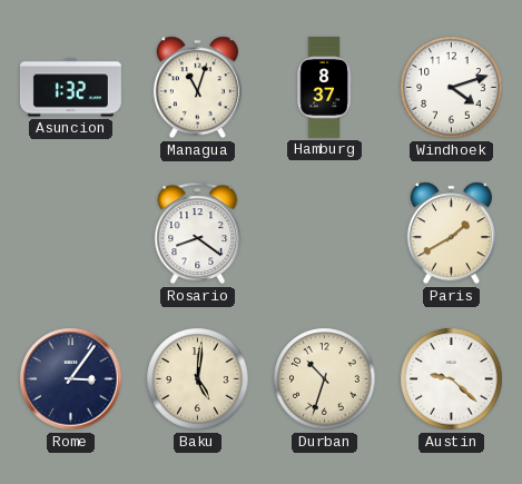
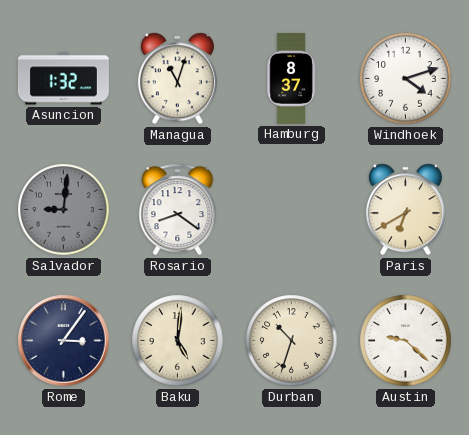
Salvador: none -> 9:01 (64, 210)
Paris: 1:40 -> 6:40 (405, 210)
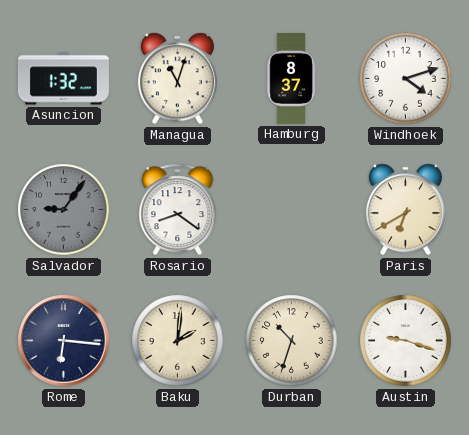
Salvador: 9:01 -> 9:06 (64, 210)
Rome: 3:06 -> 6:16 (64, 341)
Baku: 5:01 -> 2:01 (178, 341)
Austin: 9:22 -> 9:18 (406, 341)
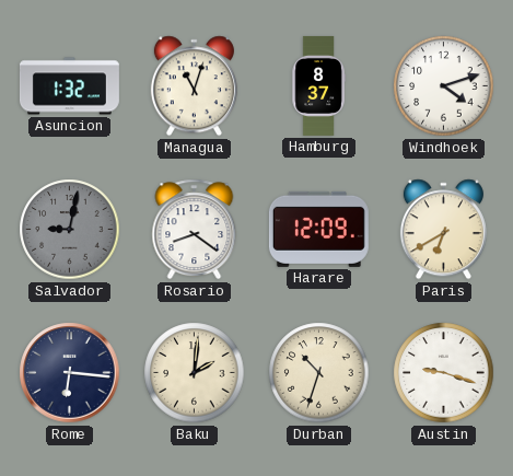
Salvador: 9:06 -> 9:02 (70, 230)
Harare: none -> 12:09 (318, 229)
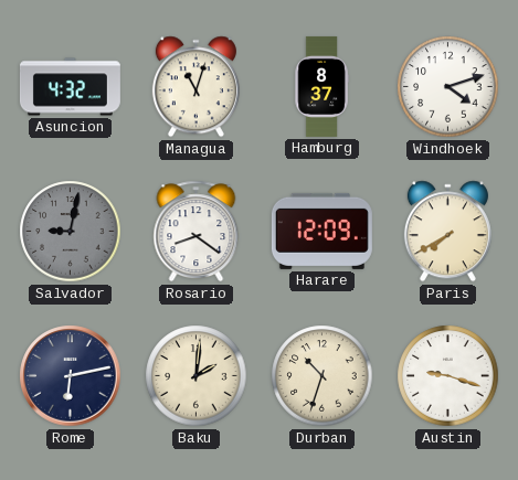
Asuncion: 1:32 -> 4:32 (70, 87)
Paris: 6:40 -> 7:40 (447, 232)
Rome: 6:16 -> 6:13 (71, 376)
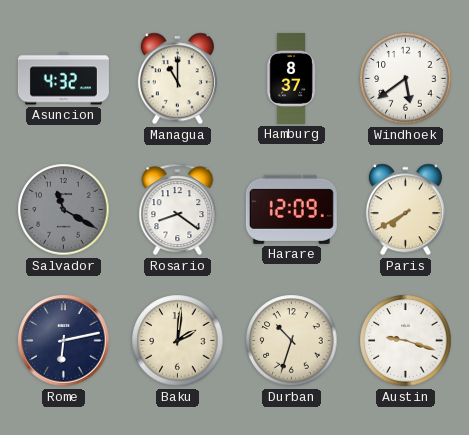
Managua: 11:03 -> 11:00 (177, 79)
Windhoek: 4:12 -> 5:39 (406, 79)
Salvador: 9:02 -> 11:20 (64, 210)
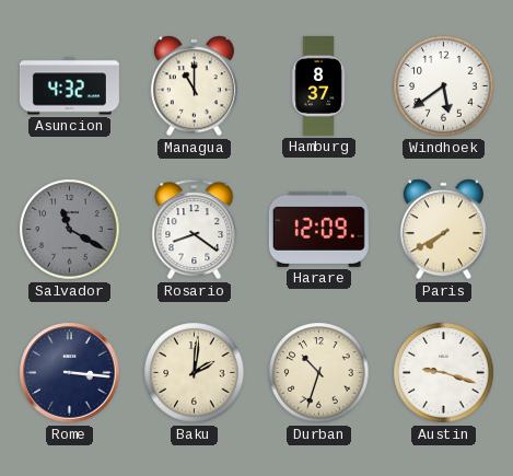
Rome: 6:13 -> 3:16 (70, 373)
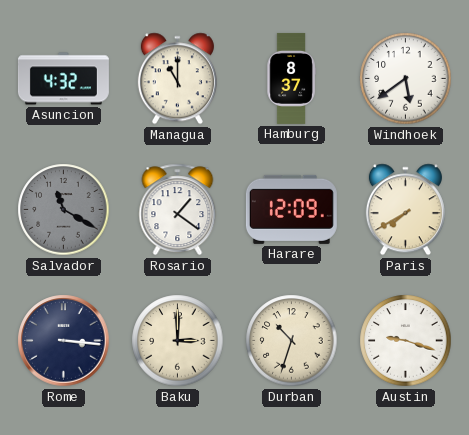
Rosario: 8:21 -> 1:21 (178, 210)
Baku: 2:01 -> 3:00 (178, 341)
